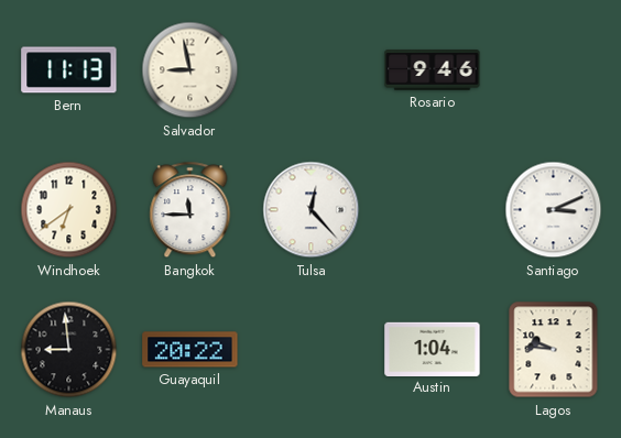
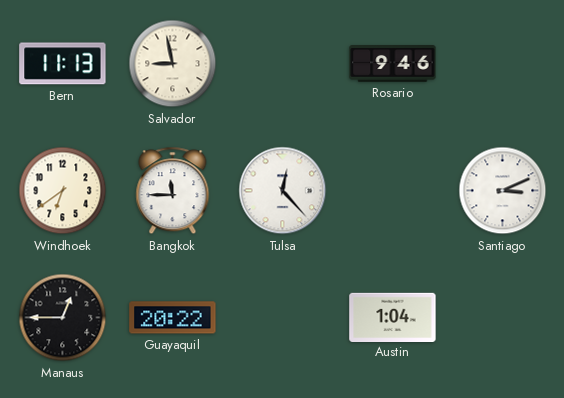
Manaus: 8:59 -> 12:45 (63, 318)
Lagos: 9:46 -> none (554, 350)
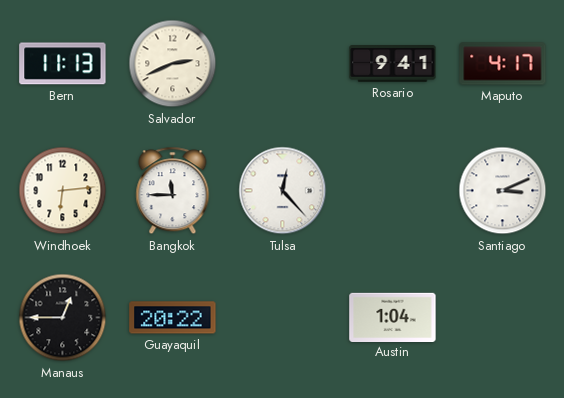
Salvador: 8:58 -> 2:41 (173, 64)
Rosario: 9:46 -> 9:41 (393, 64)
Maputo: none -> 4:17 (503, 64)
Windhoek: 6:39 -> 6:14 (63, 191)
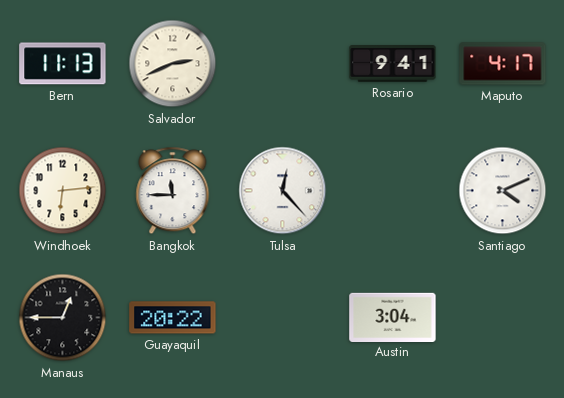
Santiago: 3:11 -> 4:11 (503, 191)
Austin: 1:04 -> 3:04 (393, 317)
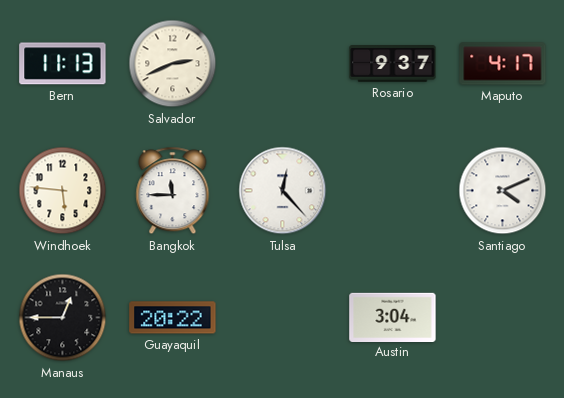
Rosario: 9:41 -> 9:37 (393, 64)
Windhoek: 6:14 -> 5:46 (63, 191)
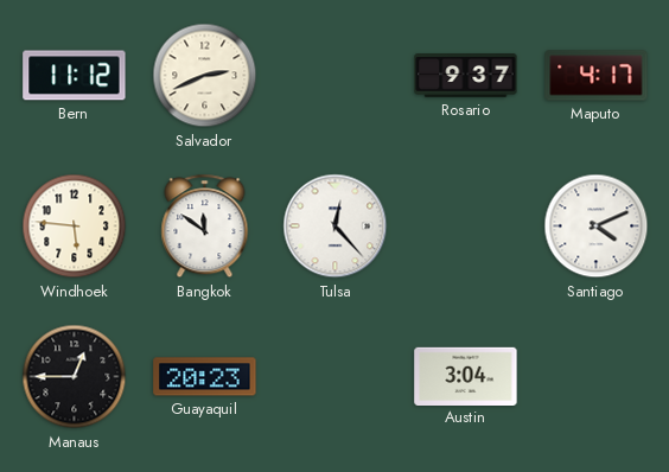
Bern: 11:13 -> 11:12 (75, 76)
Bangkok: 11:45 -> 11:51 (205, 227)
Guayaquil: 20:22 -> 20:23 (205, 377)
